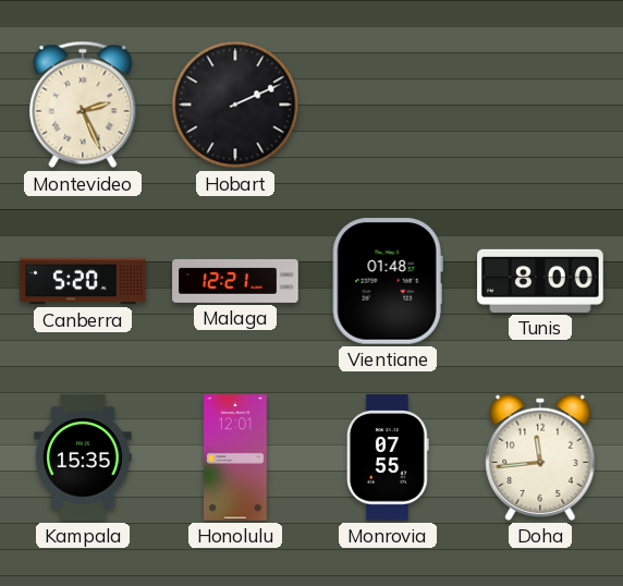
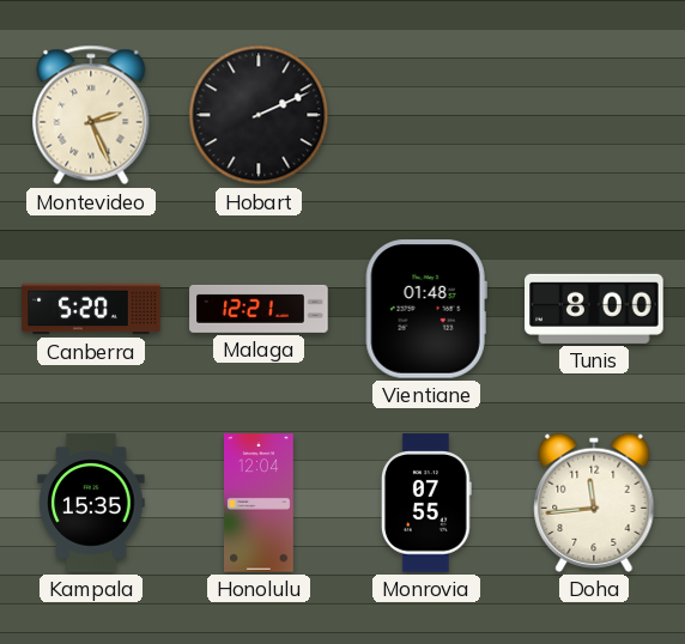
Honolulu: 12:01 -> 12:04 (260, 503)
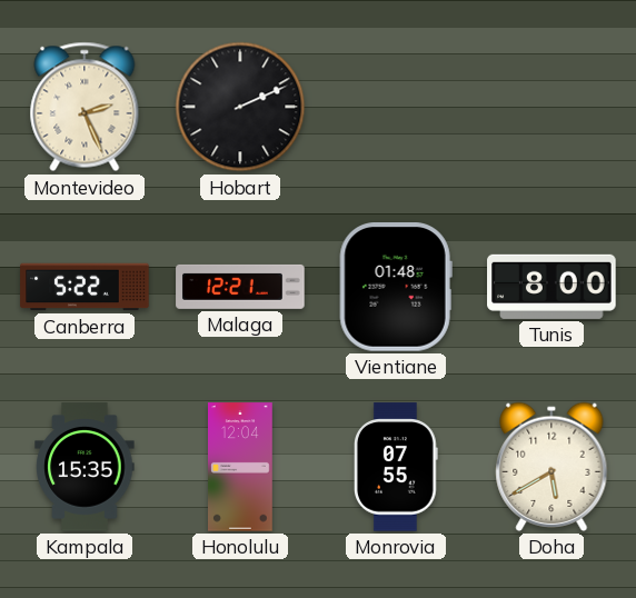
Canberra: 5:20 -> 5:22 (85, 287)
Doha: 11:44 -> 5:40 (551, 467)
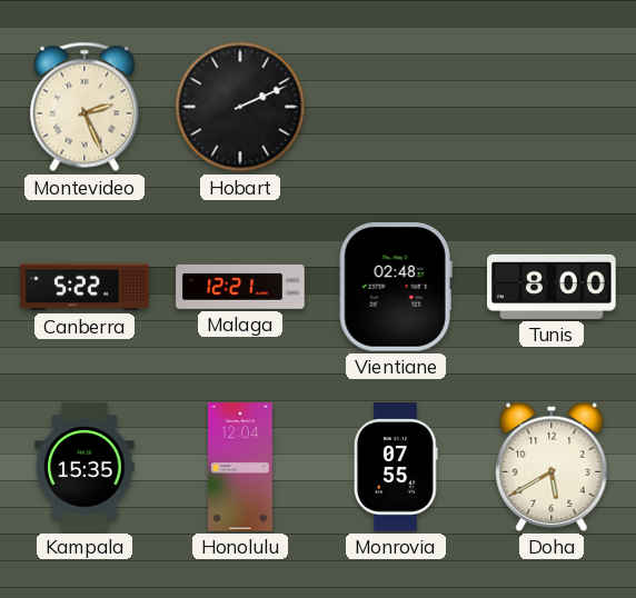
Vientiane: 01:48 -> 02:48 (396, 287)
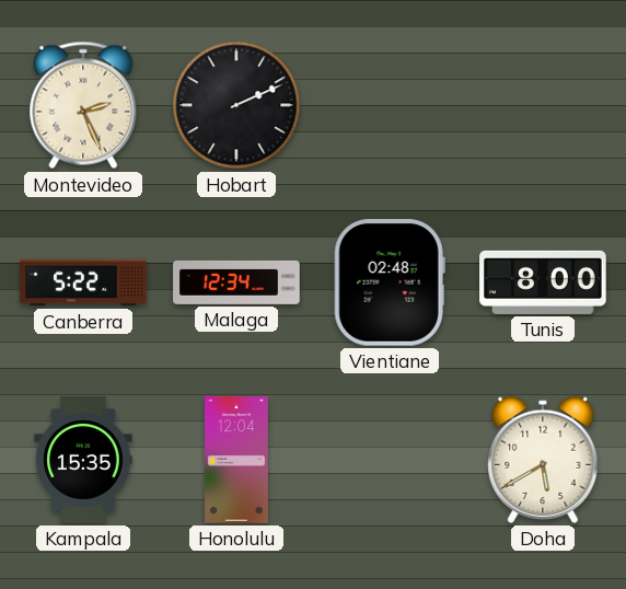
Malaga: 12:21 -> 12:34 (236, 282)
Monrovia: 07:55 -> none (396, 467)
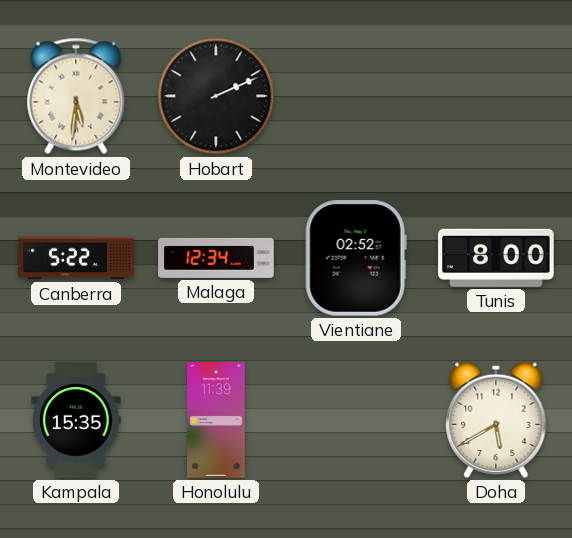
Montevideo: 2:26 -> 5:31 (76, 96)
Vientiane: 02:48 -> 02:52 (356, 258)
Honolulu: 12:04 -> 11:39 (217, 420)
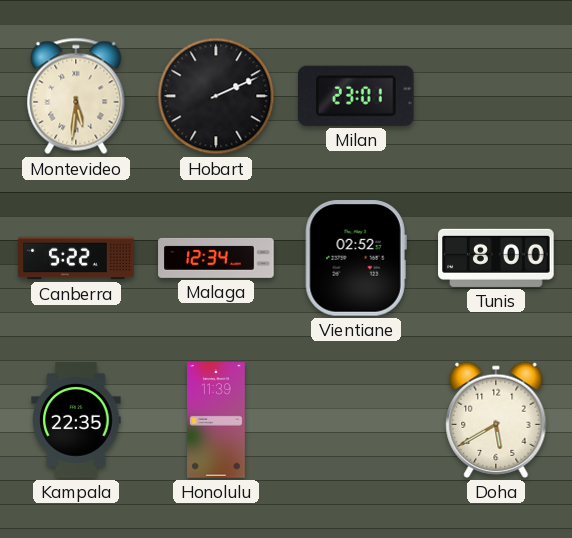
Milan: none -> 23:01 (356, 96)
Kampala: 15:35 -> 22:35 (76, 420)
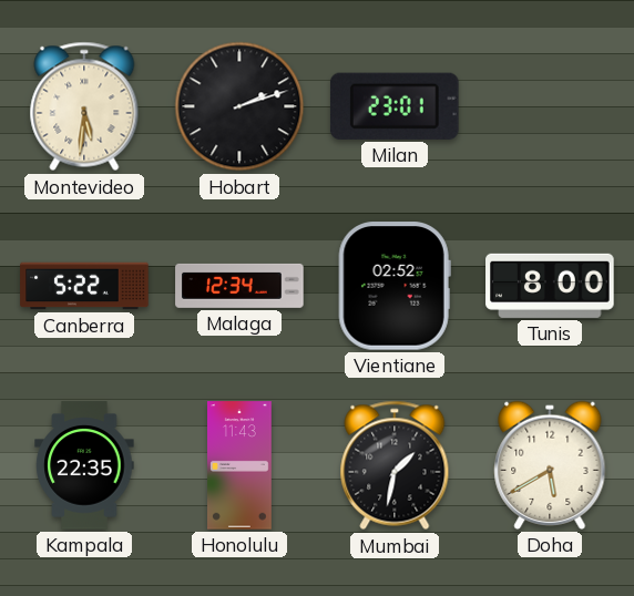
Hobart: 2:11 -> 2:12 (239, 106)
Honolulu: 11:39 -> 11:43 (241, 465)
Mumbai: none -> 1:32 (395, 465)
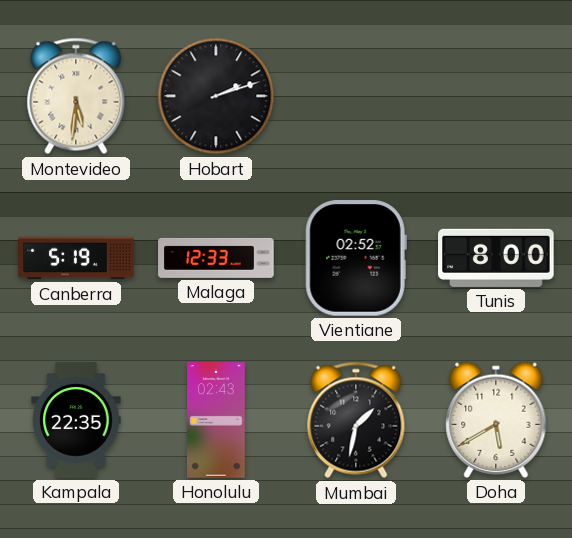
Milan: 23:01 -> none (395, 106)
Canberra: 5:22 -> 5:19 (76, 258)
Malaga: 12:34 -> 12:33 (216, 258)
Honolulu: 11:43 -> 02:43 (217, 420)
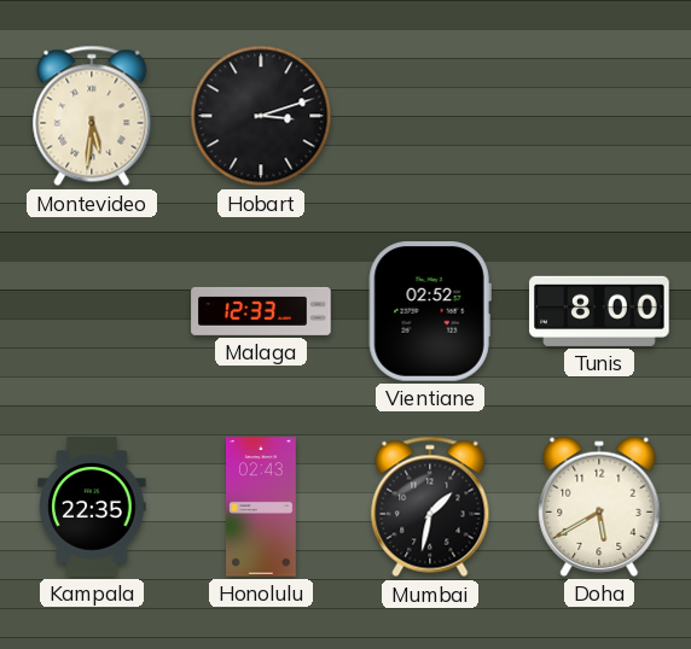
Hobart: 2:12 -> 3:12 (261, 116)
Canberra: 5:19 -> none (76, 258)
